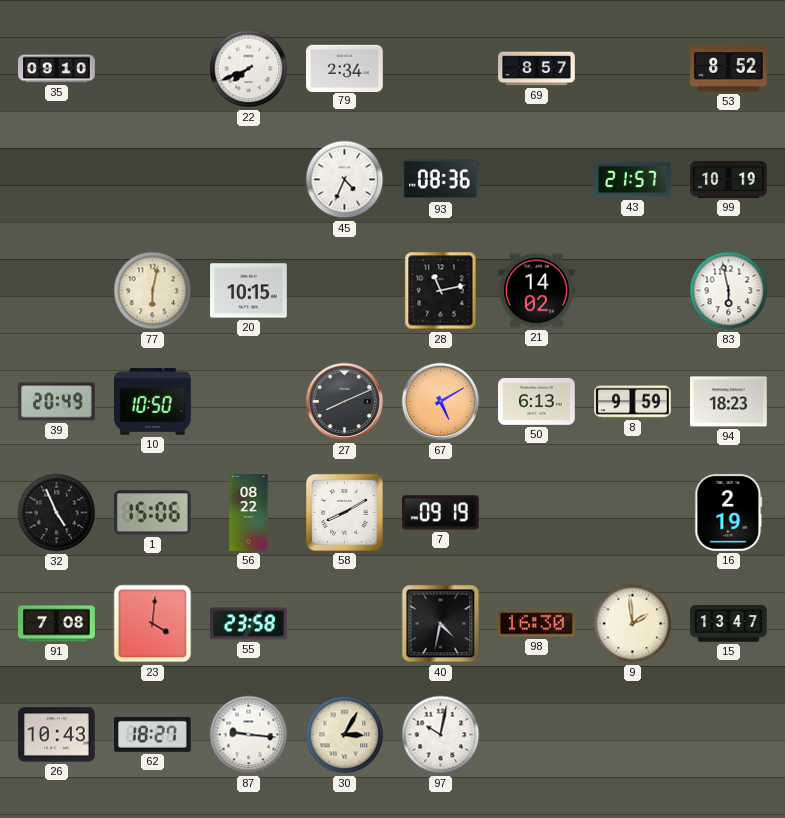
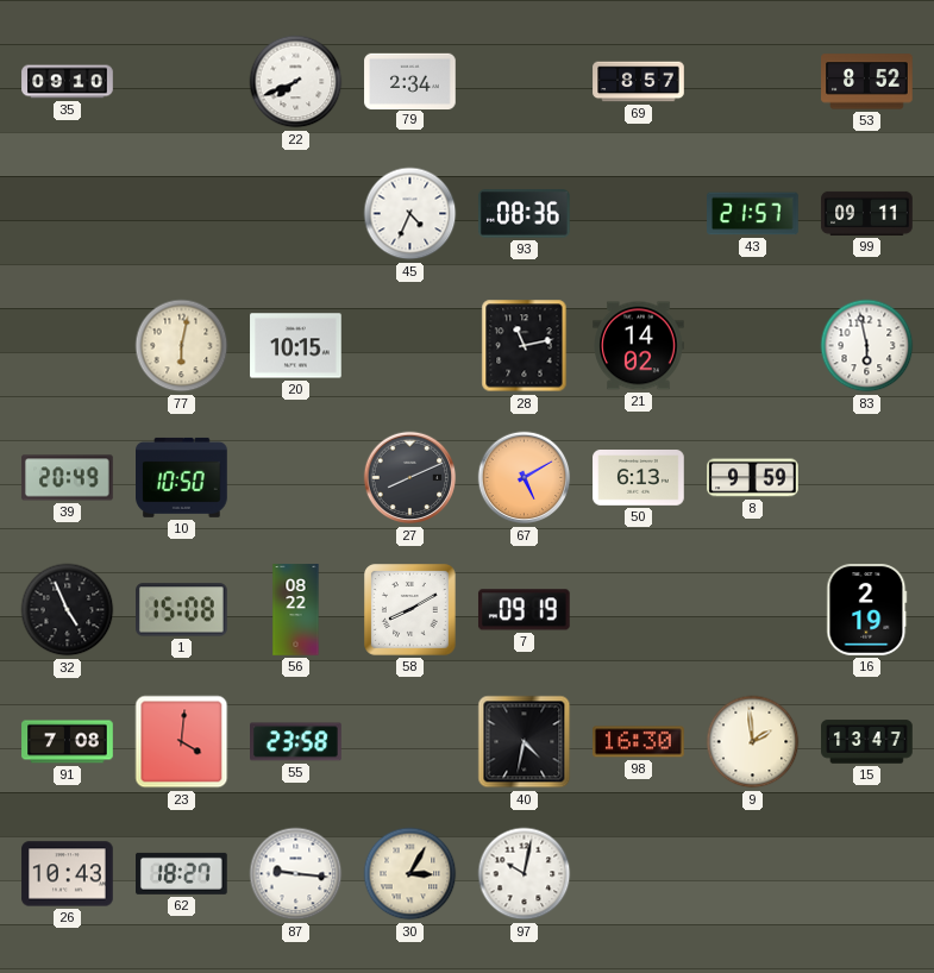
99: 10:19 -> 09:11 (867, 213)
94: 18:23 -> none (729, 402)
1: 15:06 -> 15:08 (182, 610)
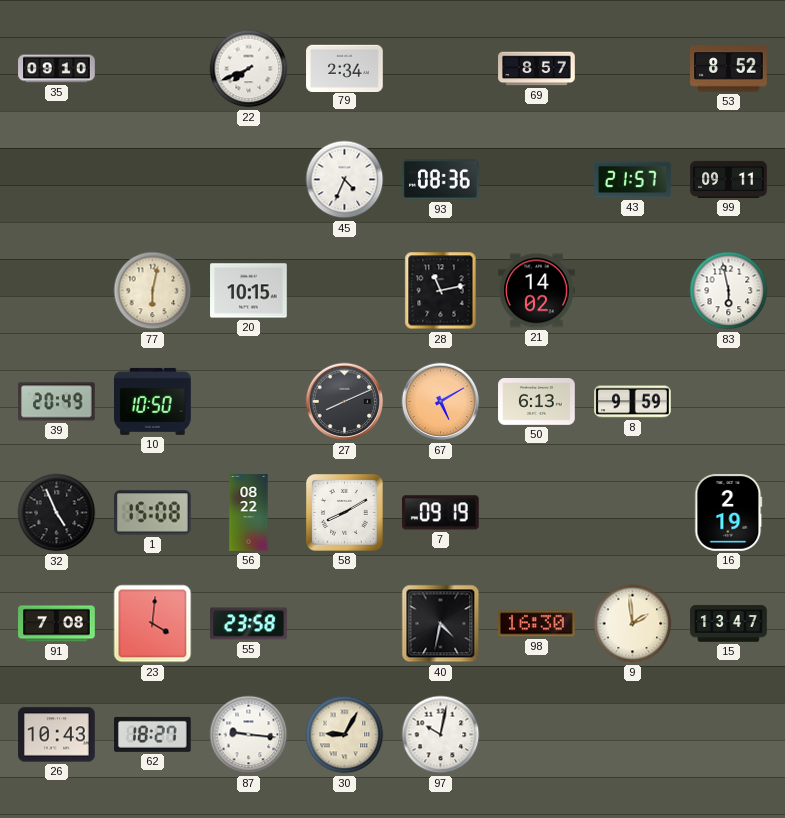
30: 3:05 -> 9:05 (345, 735)
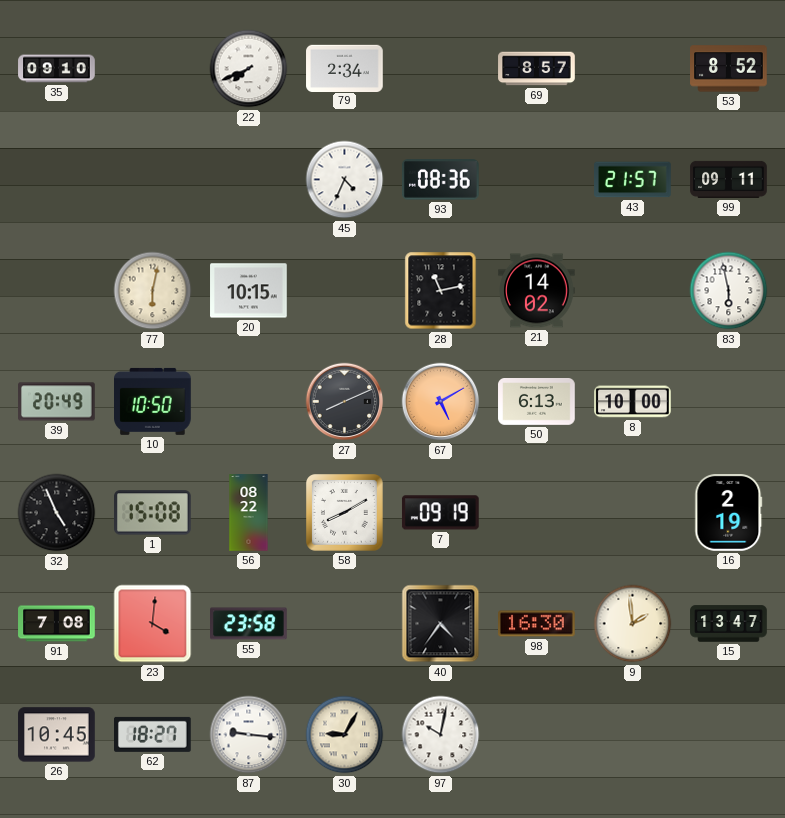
8: 9:59 -> 10:00 (633, 402)
40: 4:32 -> 4:36 (441, 624)
26: 10:43 -> 10:45 (57, 735)
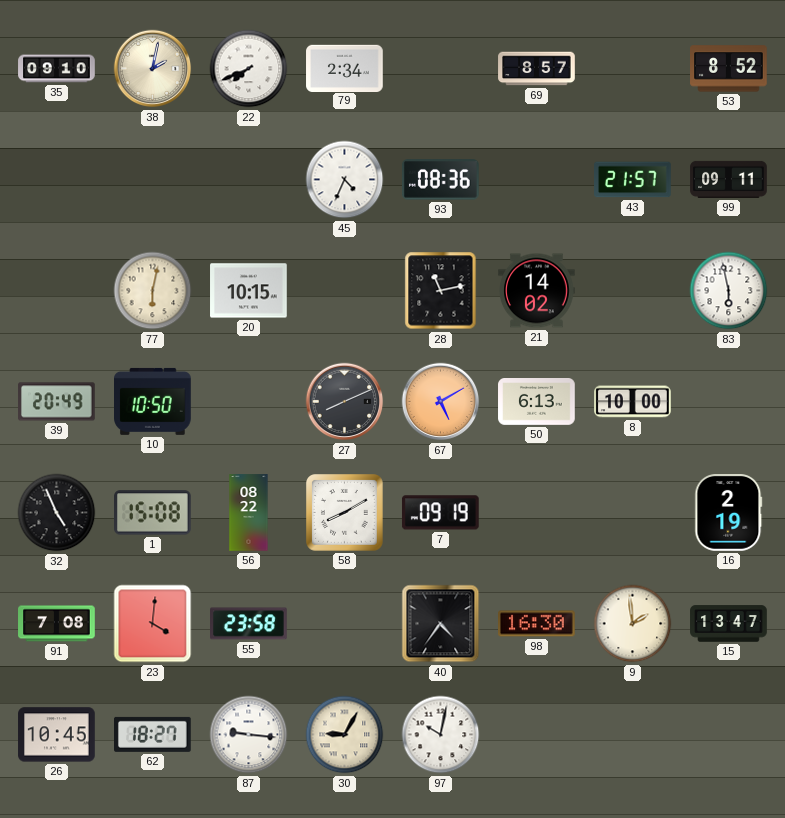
38: none -> 2:02 (153, 69)
